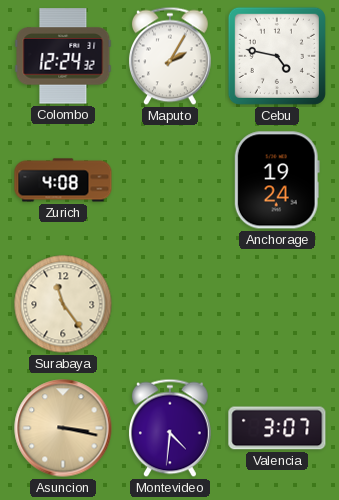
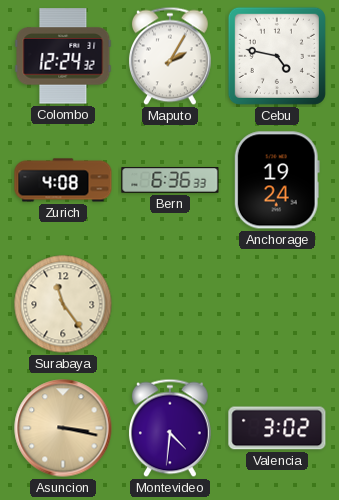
Bern: none -> 6:36 (170, 180)
Valencia: 3:07 -> 3:02 (277, 428)
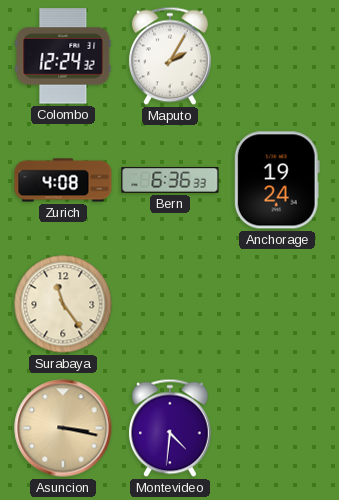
Cebu: 4:47 -> none (277, 56)
Valencia: 3:02 -> none (277, 428)
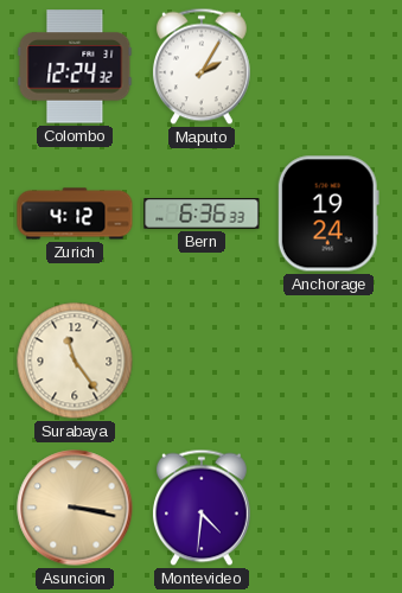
Zurich: 4:08 -> 4:12 (75, 213)
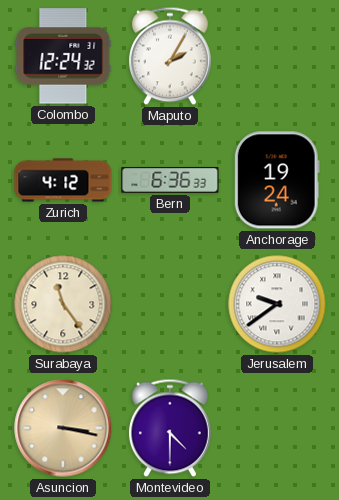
Jerusalem: none -> 9:39 (277, 304)
Montevideo: 4:31 -> 4:30 (170, 428)
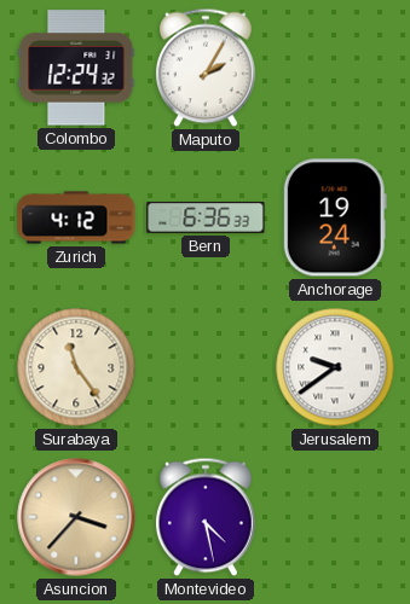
Asuncion: 3:17 -> 3:37 (76, 517)
Montevideo: 4:30 -> 4:28 (206, 517)
